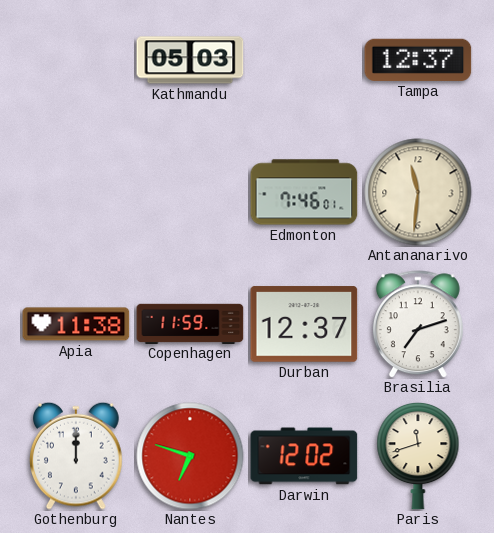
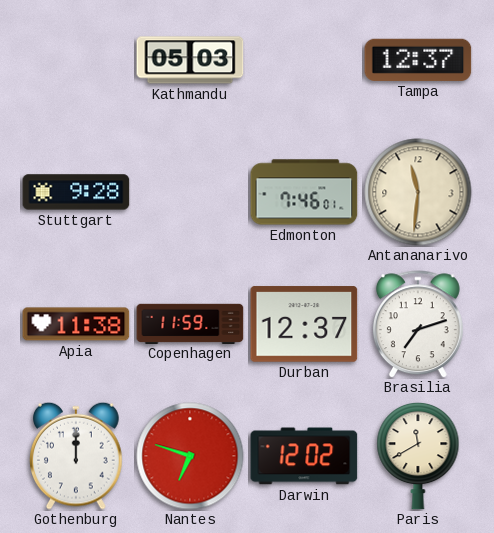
Stuttgart: none -> 9:28 (76, 192)
Paris: 11:42 -> 11:40 (418, 456)
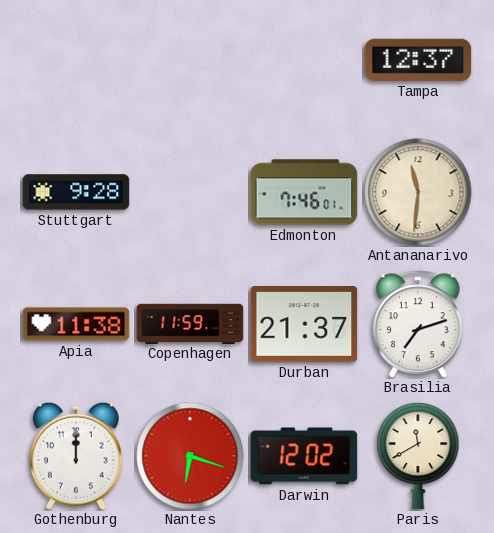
Kathmandu: 05:03 -> none (190, 60)
Durban: 12:37 -> 21:37 (304, 324)
Nantes: 6:48 -> 6:18 (190, 456)
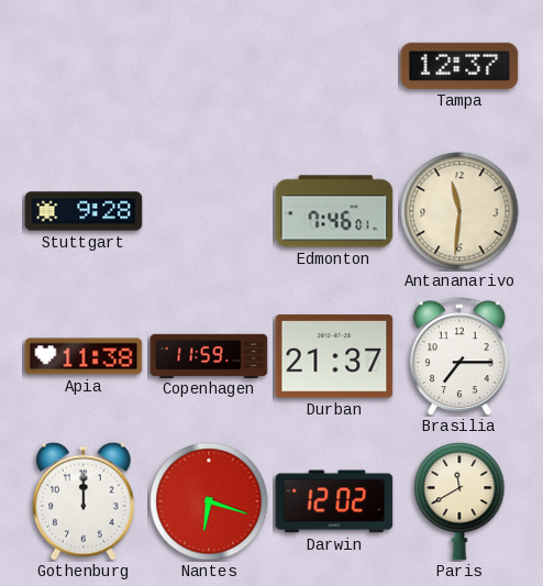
Brasilia: 7:12 -> 7:15 (459, 356)
